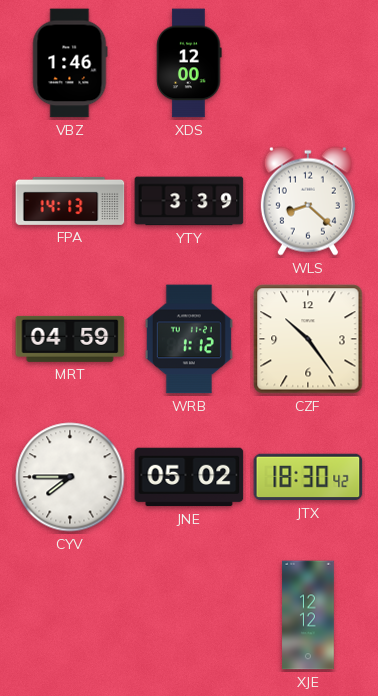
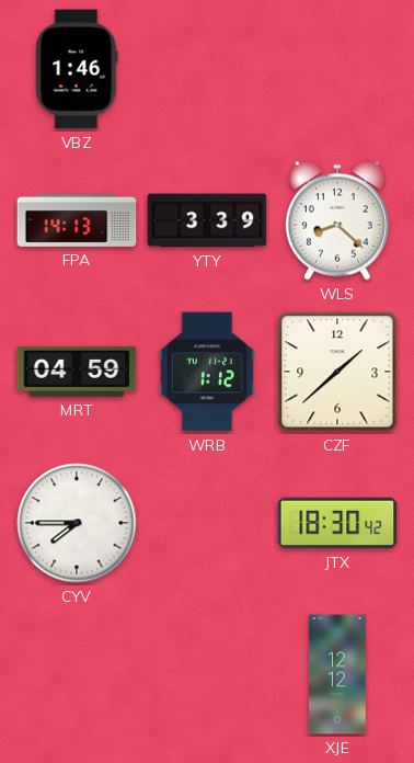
XDS: 12:00 -> none (189, 63)
CZF: 10:24 -> 1:38 (337, 372)
JNE: 05:02 -> none (189, 477)
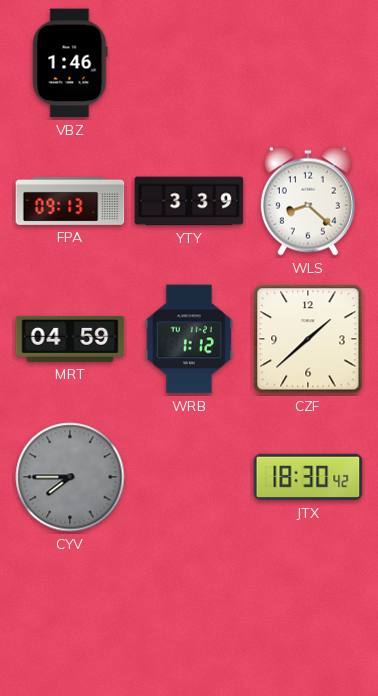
FPA: 14:13 -> 09:13 (70, 201)
CYV dial: white -> grey (70, 477)
XJE: 12:12 -> none (337, 674)
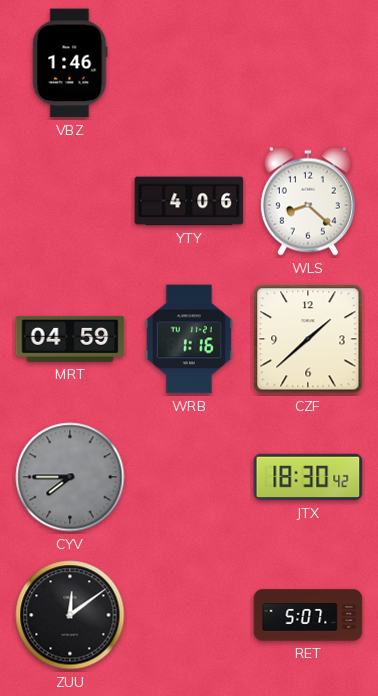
FPA: 09:13 -> none (70, 201)
YTY: 3:39 -> 4:06 (189, 201)
WRB: 1:12 -> 1:16 (189, 339)
ZUU: none -> 12:09 (70, 615)
RET: none -> 5:07 (308, 615)
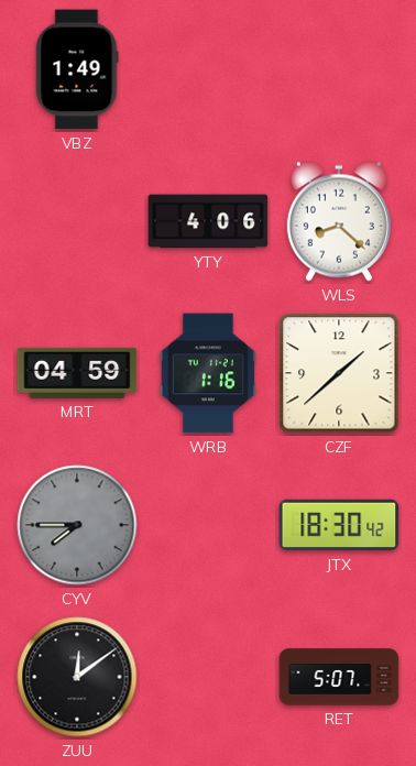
VBZ: 1:46 -> 1:49 (77, 69)
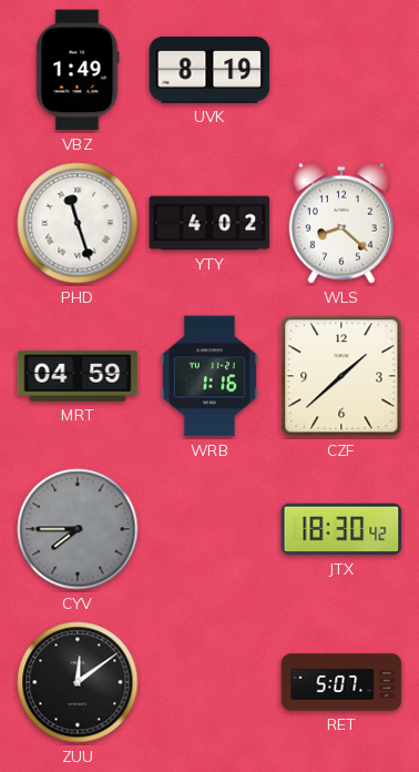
UVK: none -> 8:19 (209, 70)
PHD: none -> 11:27 (78, 223)
YTY: 4:06 -> 4:02 (209, 223)
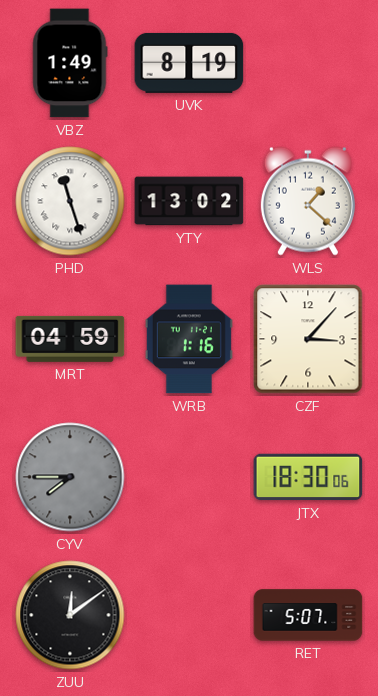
YTY: 4:02 -> 13:02 (189, 201)
WLS: 8:22 -> 1:22 (308, 201)
CZF: 1:38 -> 3:07 (308, 339)
JTX: 18:30:42 -> 18:30:06 (308, 477)
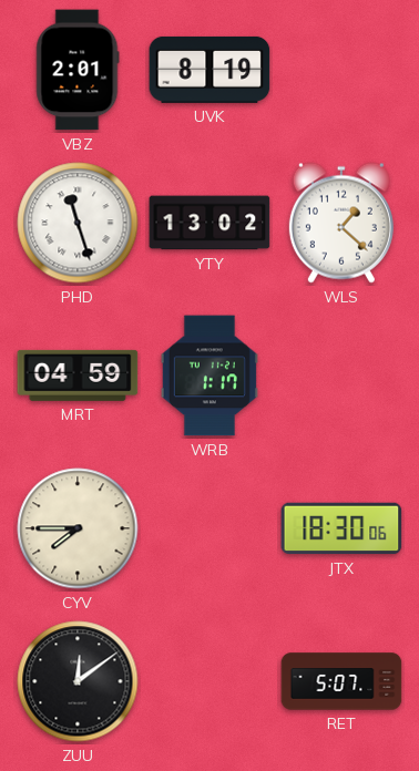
VBZ: 1:49 -> 2:01 (78, 70)
WRB: 1:16 -> 1:17 (209, 376)
CZF: 3:07 -> none (308, 339)
CYV dial: grey -> cream (78, 528)
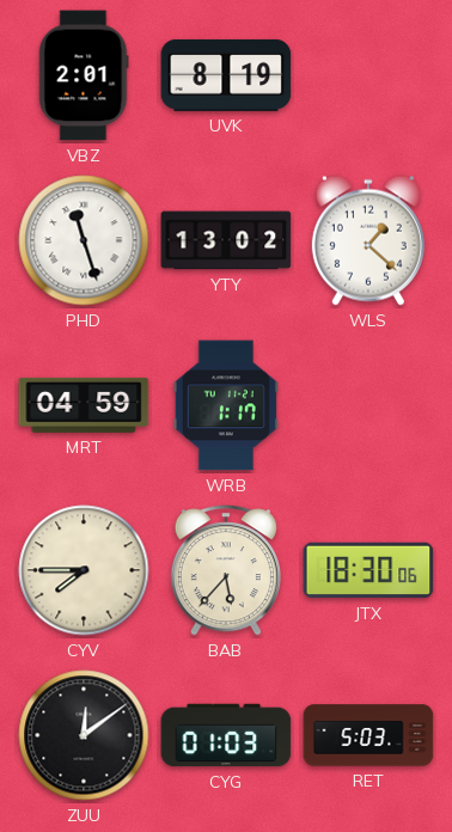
BAB: none -> 5:37 (226, 570)
CYG: none -> 01:03 (226, 735)
RET: 5:07 -> 5:03 (368, 735)
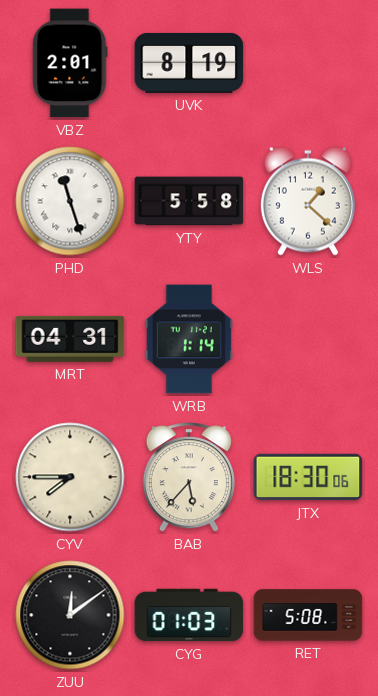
YTY: 13:02 -> 5:58 (189, 201)
MRT: 04:59 -> 04:31 (70, 339)
WRB: 1:17 -> 1:14 (189, 339)
RET: 5:03 -> 5:08 (308, 615)
